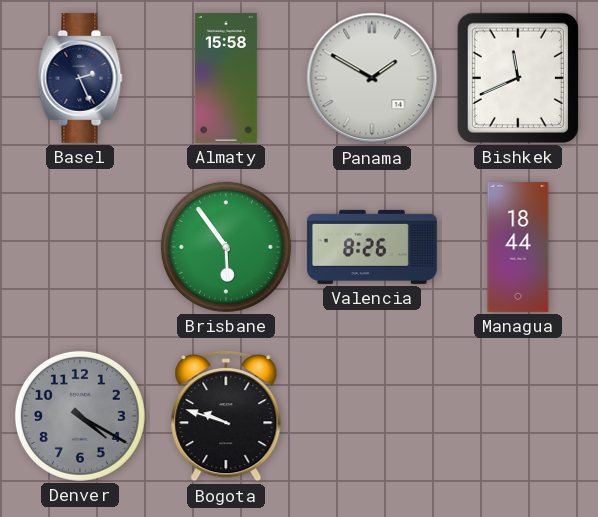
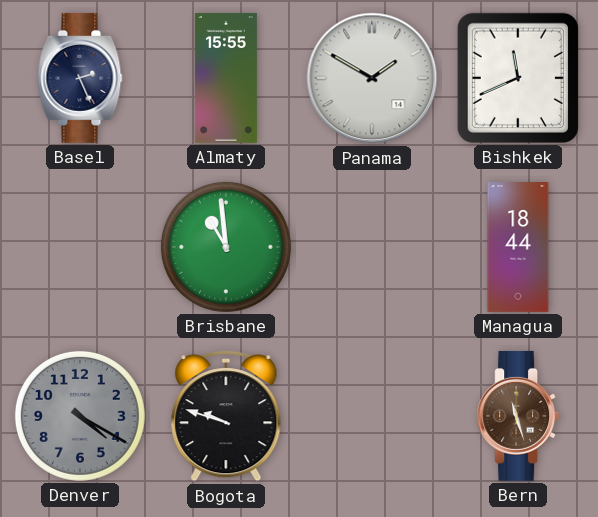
Almaty: 15:58 -> 15:55 (226, 79)
Brisbane: 5:54 -> 10:59 (226, 247)
Valencia: 8:26 -> none (372, 247)
Bern: none -> 11:27 (518, 416)
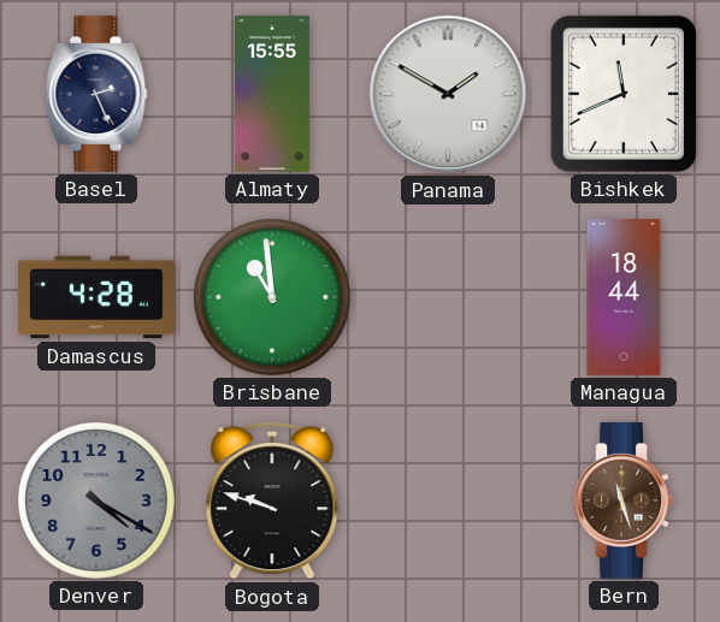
Damascus: none -> 4:28 (96, 297)
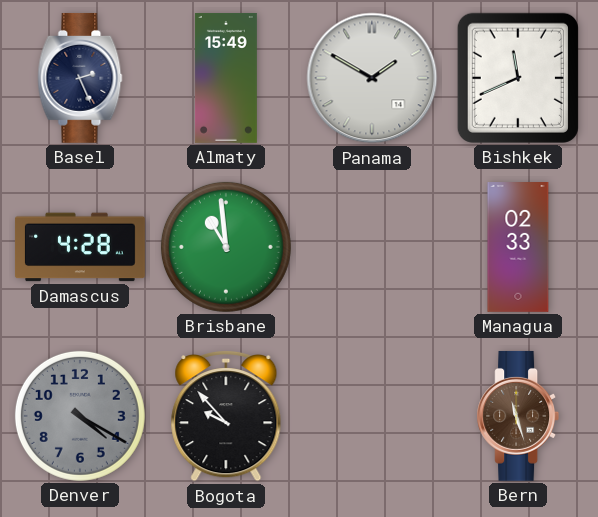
Almaty: 15:55 -> 15:49 (226, 79)
Managua: 18:44 -> 02:33 (518, 248)
Bogota: 9:48 -> 9:53 (226, 416)
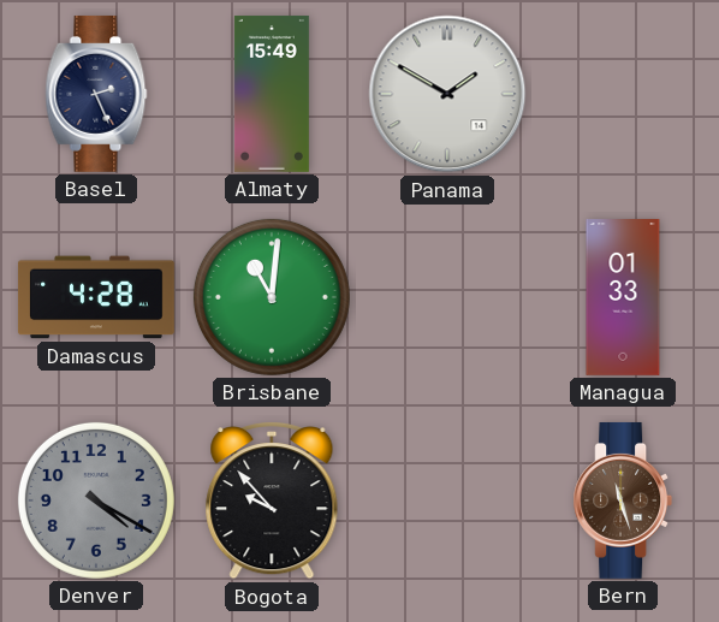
Bishkek: 11:41 -> none (518, 78)
Brisbane: 10:59 -> 11:01 (272, 297)
Managua: 02:33 -> 01:33 (623, 298)
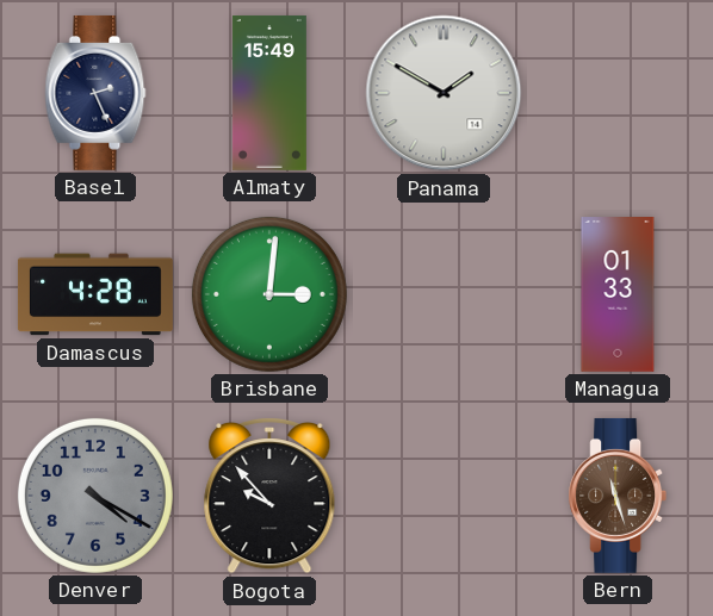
Brisbane: 11:01 -> 3:01 (269, 294)
